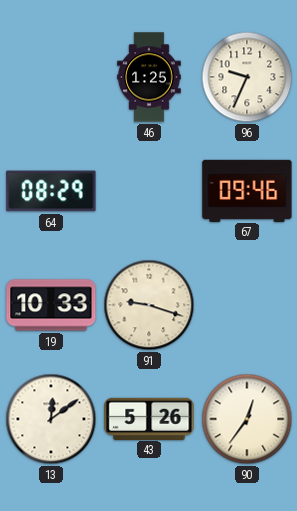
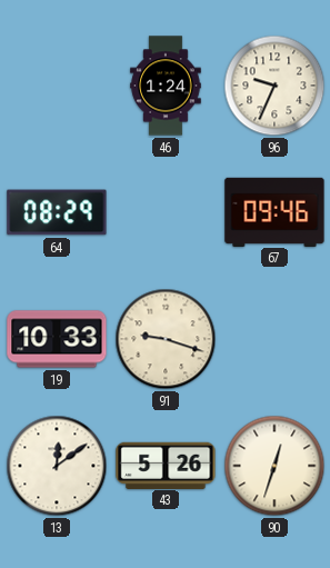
46: 1:25 -> 1:24 (166, 86)
90: 12:36 -> 12:33 (274, 466)
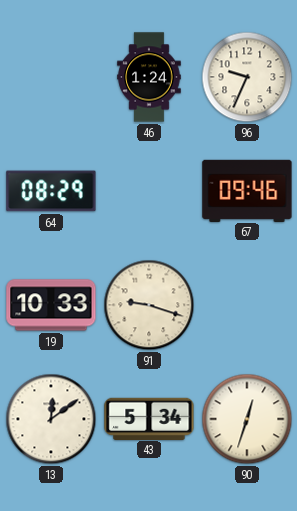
43: 5:26 -> 5:34 (149, 418)
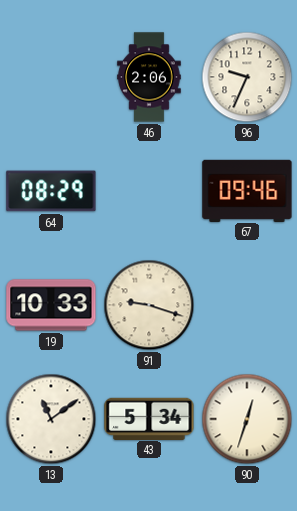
46: 1:24 -> 2:06 (149, 77)
13: 12:09 -> 11:09 (51, 419)
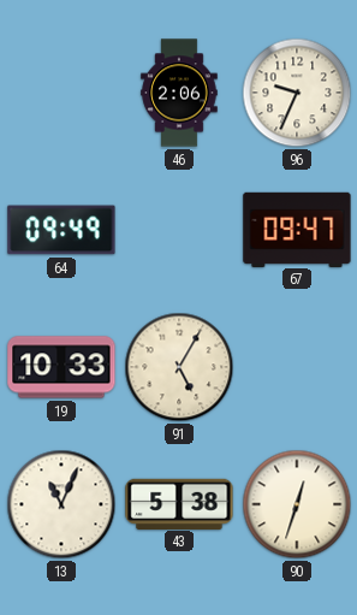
64: 08:29 -> 09:49 (61, 230)
67: 09:46 -> 09:47 (297, 229)
91: 9:18 -> 5:05 (179, 367)
13: 11:09 -> 11:04 (61, 504)
43: 5:34 -> 5:38 (179, 503)
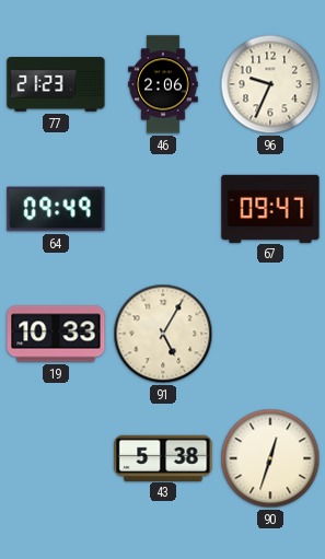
77: none -> 21:23 (56, 84)
13: 11:04 -> none (61, 504)
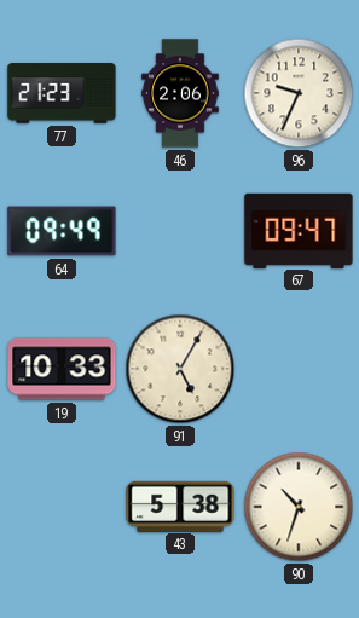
90: 12:33 -> 10:33 (299, 507)
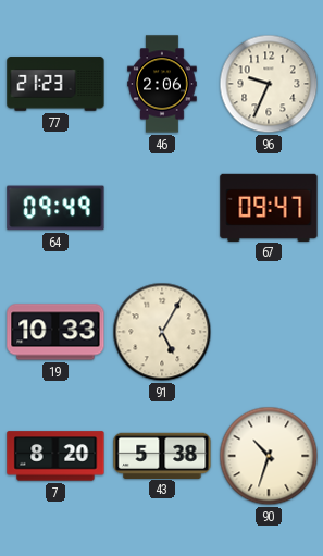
7: none -> 8:20 (55, 456)
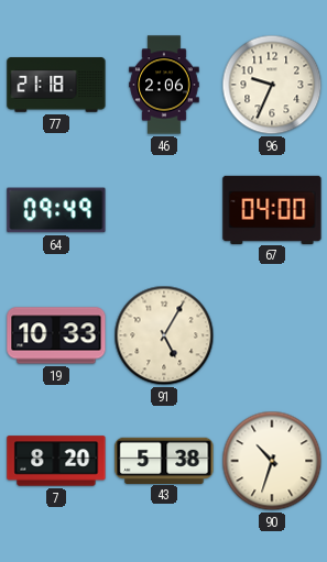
77: 21:23 -> 21:18 (56, 85)
67: 09:47 -> 04:00 (272, 209)
